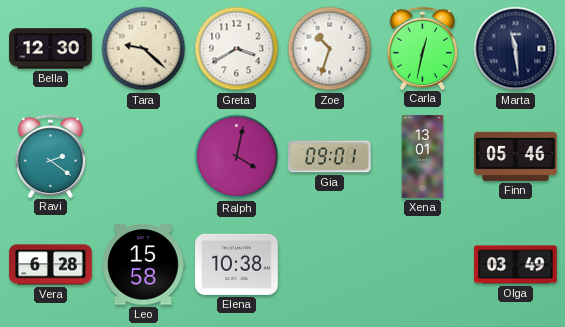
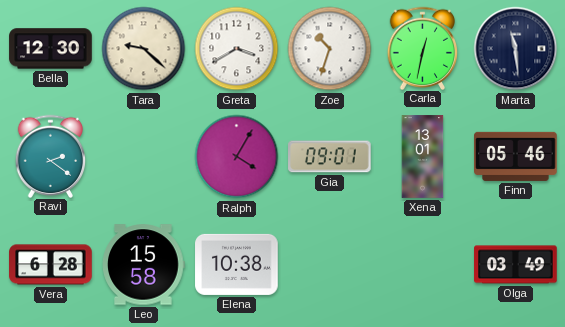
Ralph: 4:02 -> 4:05 (237, 157)
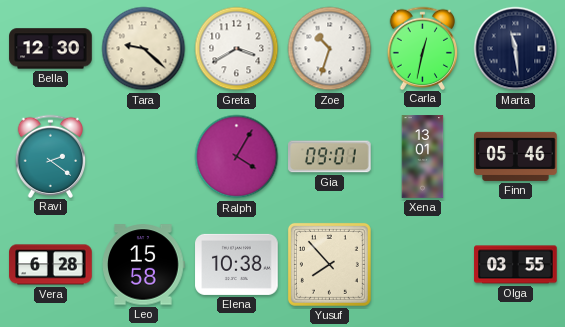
Yusuf: none -> 7:53 (329, 264)
Olga: 03:49 -> 03:55 (516, 265)
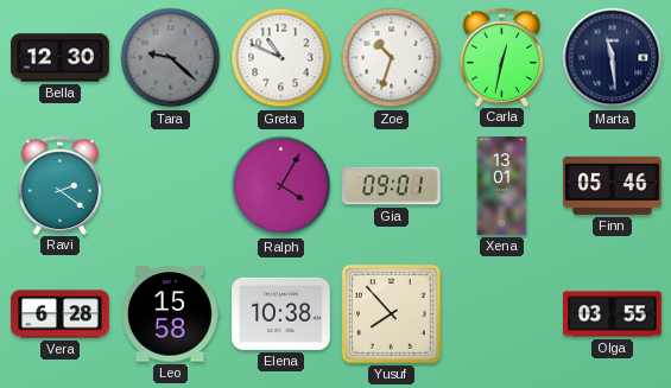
Tara dial: cream -> grey (171, 58)
Greta: 3:40 -> 10:49 (281, 58)
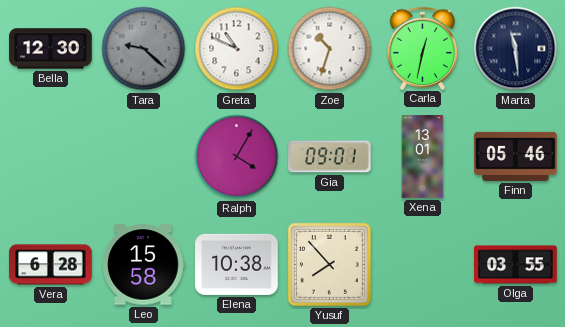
Ravi: 2:21 -> none (61, 185)
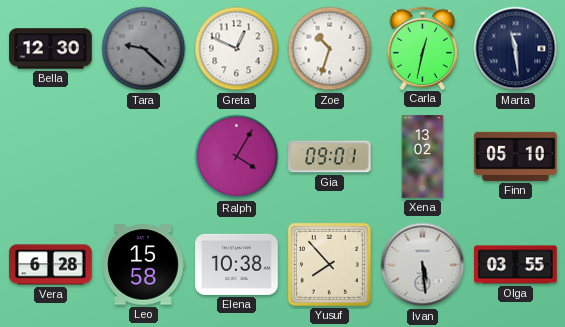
Greta: 10:49 -> 12:49 (237, 49)
Xena: 13:01 -> 13:02 (423, 157)
Finn: 05:46 -> 05:10 (516, 156)
Ivan: none -> 5:29 (423, 265)
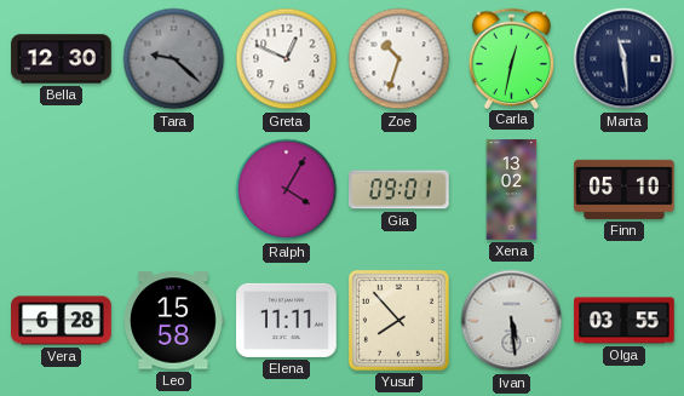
Elena: 10:38 -> 11:11 (287, 320)
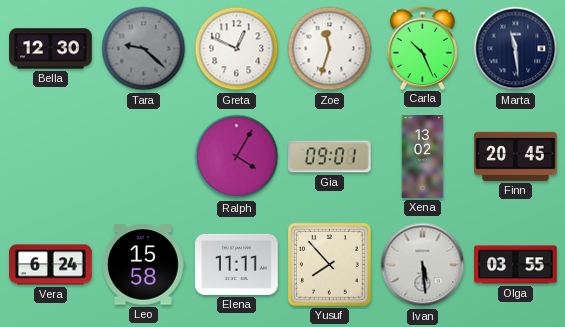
Zoe: 10:33 -> 11:33 (330, 49)
Carla: 12:32 -> 10:26 (423, 48)
Finn: 05:10 -> 20:45 (516, 156)
Vera: 6:28 -> 6:24 (51, 265)
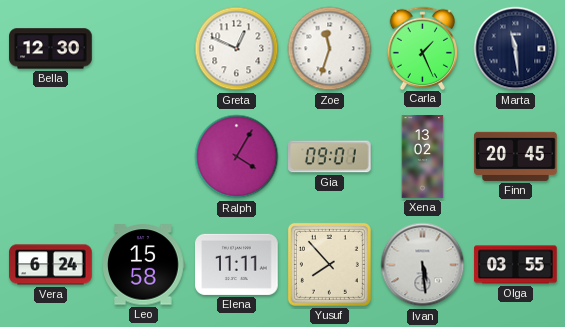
Tara: 9:22 -> none (144, 49)
Carla: 10:26 -> 1:26 (423, 48)
